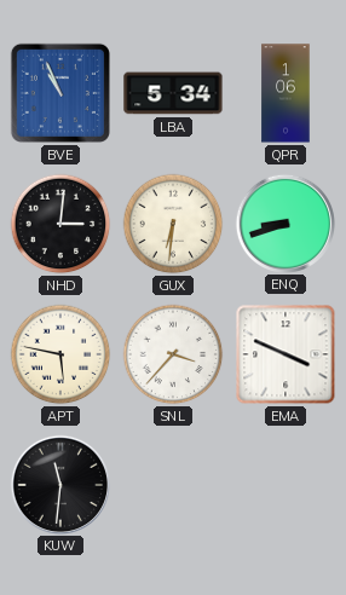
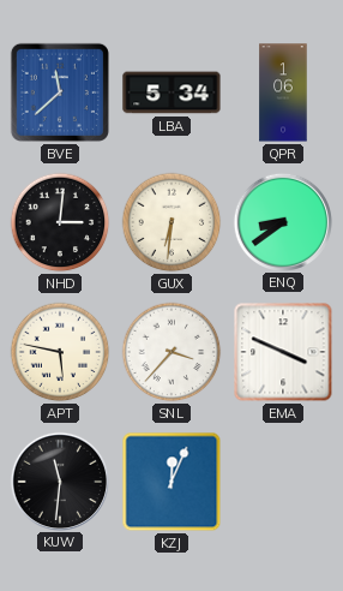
BVE: 10:56 -> 11:38 (60, 92)
ENQ: 8:42 -> 8:39 (282, 221)
KZJ: none -> 12:04 (171, 482)
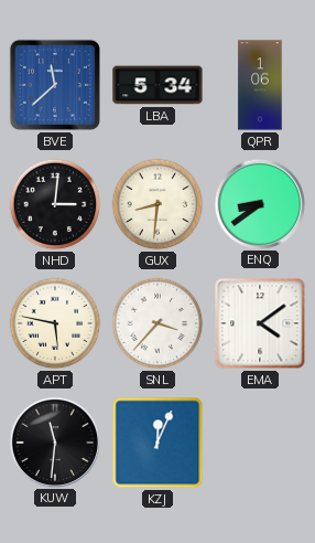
GUX: 6:31 -> 8:31 (157, 204)
EMA: 3:49 -> 4:09 (260, 323)
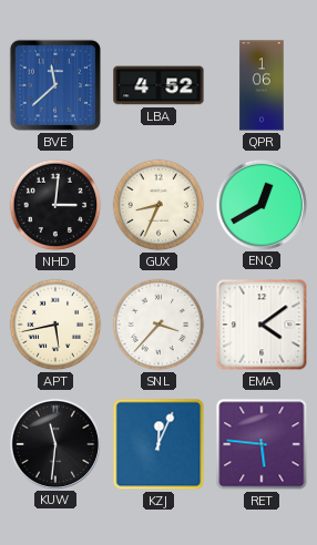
LBA: 5:34 -> 4:52 (158, 85)
GUX: 8:31 -> 8:34 (158, 205)
ENQ: 8:39 -> 12:40 (260, 204)
APT: 5:47 -> 5:43 (55, 325)
RET: none -> 5:46 (262, 444)
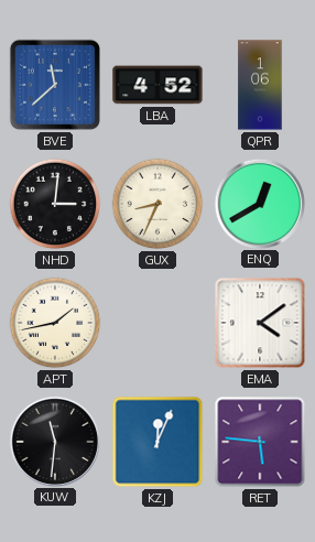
APT: 5:43 -> 1:43 (55, 323)
SNL: 3:37 -> none (158, 325)
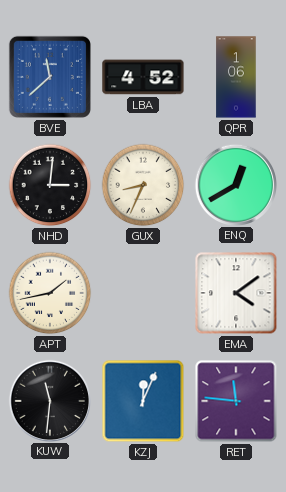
RET: 5:46 -> 11:46 (236, 401)
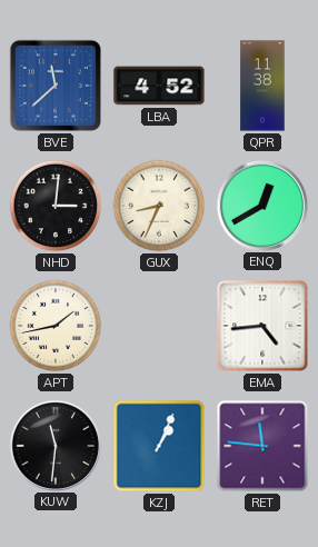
QPR: 1:06 -> 11:38 (262, 86)
EMA: 4:09 -> 4:44 (262, 326)
KZJ: 12:04 -> 1:04 (159, 446)
